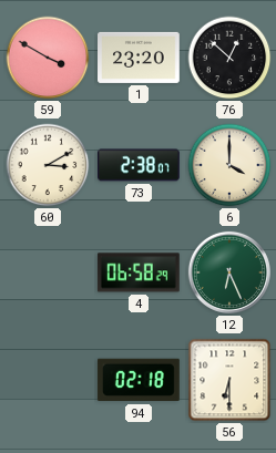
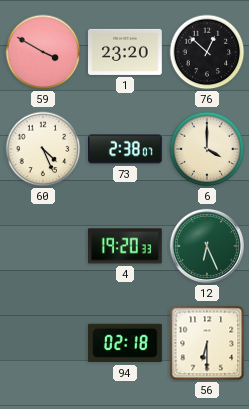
60: 3:10 -> 4:26 (43, 149)
4: 06:58 -> 19:20 (125, 246)
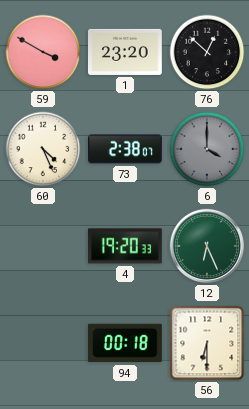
6 dial: cream -> grey (207, 149)
94: 02:18 -> 00:18 (125, 343)
